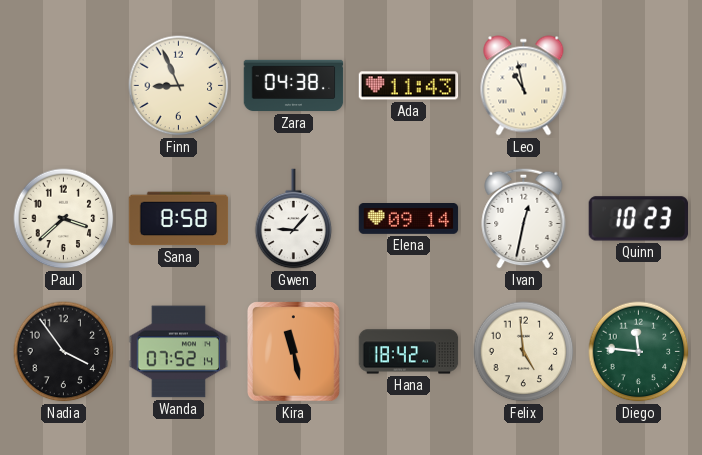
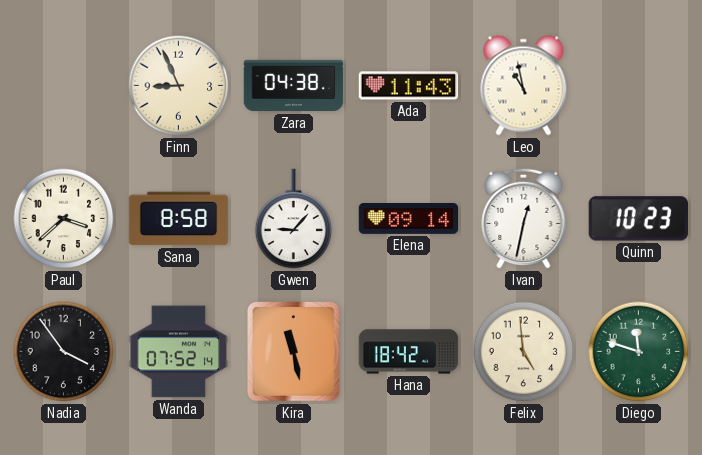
Diego: 11:46 -> 11:48 (639, 352)
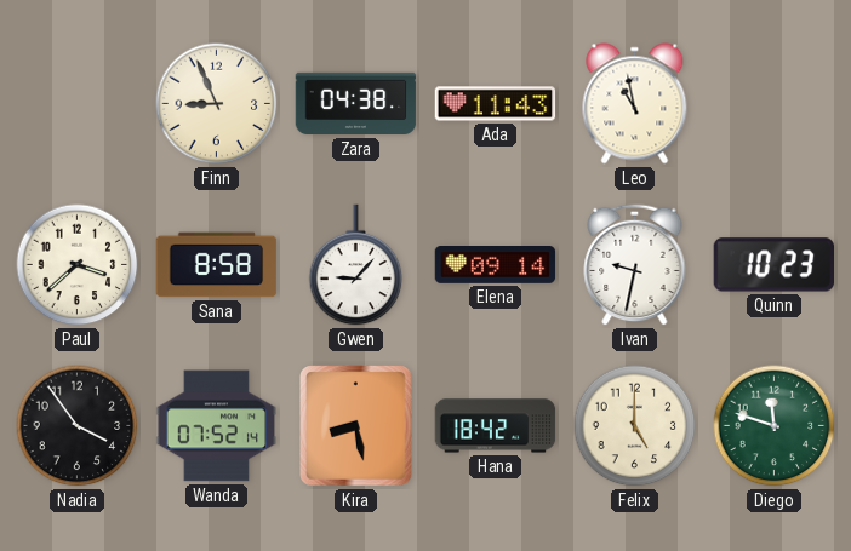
Ivan: 12:32 -> 9:32 (635, 264)
Kira: 11:28 -> 8:28 (356, 426)
Felix: 4:59 -> 5:00 (635, 426)
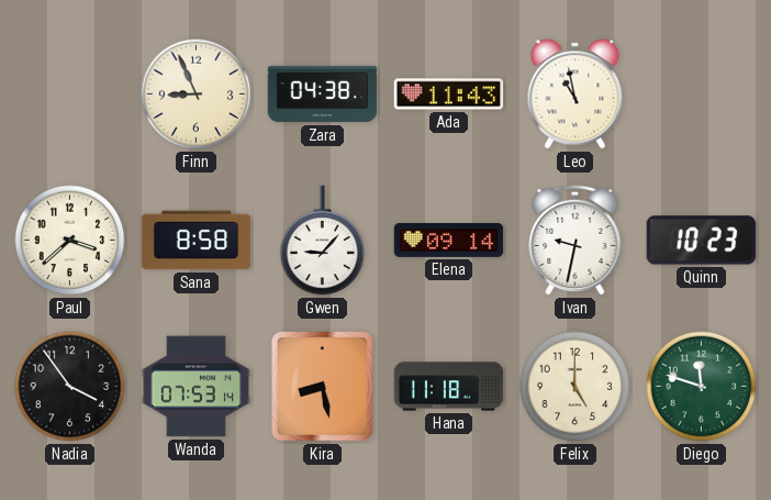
Wanda: 07:52 -> 07:53 (197, 387)
Hana: 18:42 -> 11:18 (449, 387)
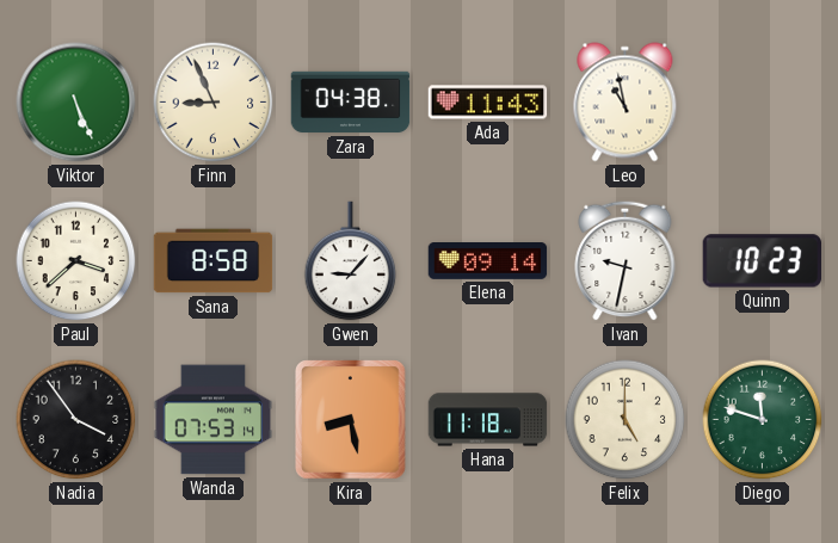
Viktor: none -> 5:26 (76, 103)
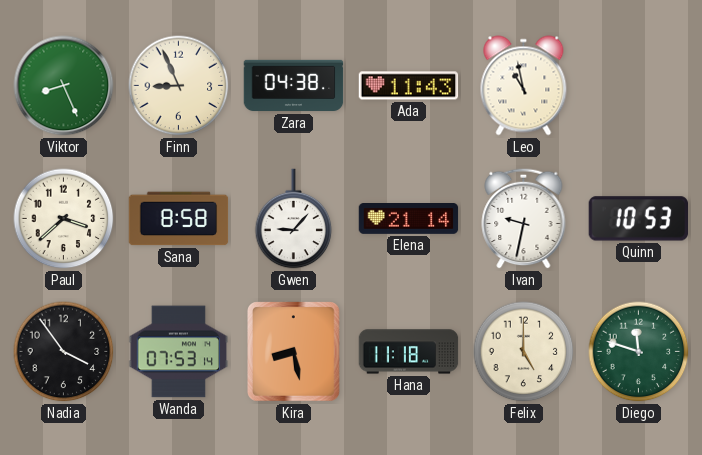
Viktor: 5:26 -> 8:26 (64, 86)
Elena: 09:14 -> 21:14 (409, 219)
Quinn: 10:23 -> 10:53 (639, 219)
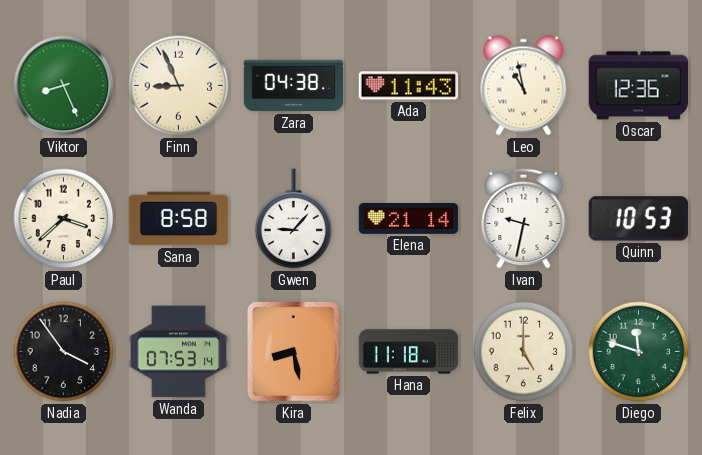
Oscar: none -> 12:36 (639, 86)
